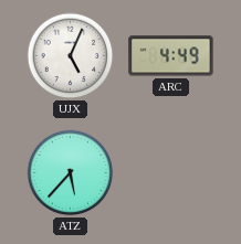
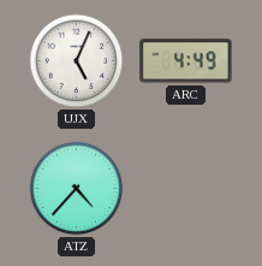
ATZ: 5:37 -> 4:37 (77, 189)
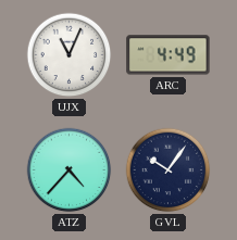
UJX: 5:04 -> 11:04 (70, 55)
GVL: none -> 10:06 (169, 170)
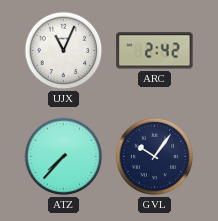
ARC: 4:49 -> 2:42 (155, 51)
ATZ: 4:37 -> 7:37 (64, 157)
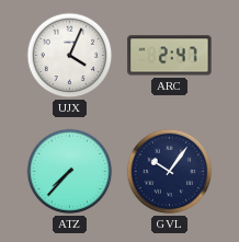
UJX: 11:04 -> 4:04 (70, 56)
ARC: 2:42 -> 2:47 (170, 56)
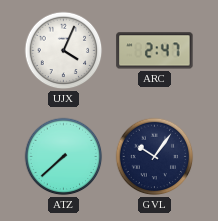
ATZ: 7:37 -> 7:38 (64, 157)
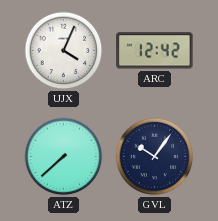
ARC: 2:47 -> 12:42 (155, 51)
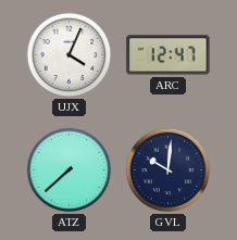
ARC: 12:42 -> 12:47 (169, 55)
GVL: 10:06 -> 10:01 (169, 170)
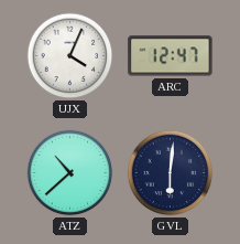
ATZ: 7:38 -> 10:38 (70, 173)
GVL: 10:01 -> 6:01 (171, 173)
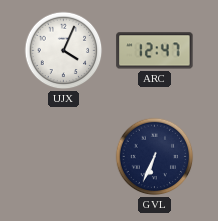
ATZ: 10:38 -> none (70, 173)
GVL: 6:01 -> 6:34 (155, 157)
